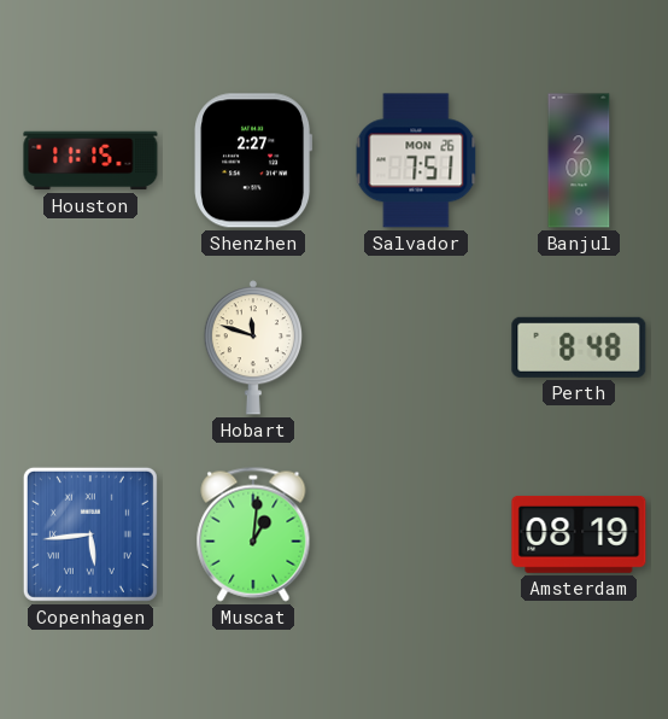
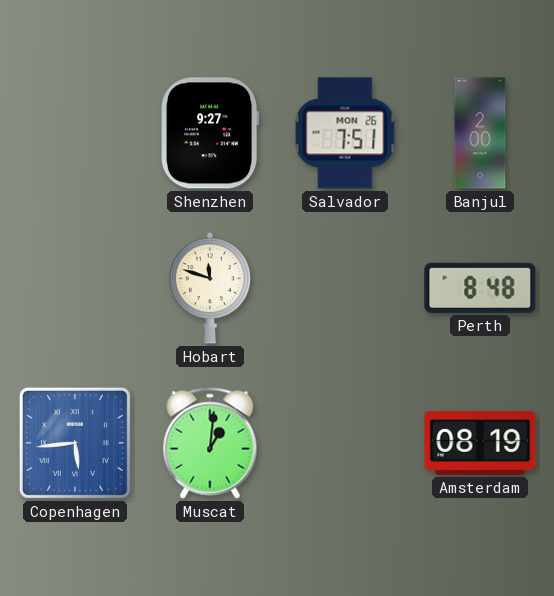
Houston: 11:15 -> none (90, 160)
Shenzhen: 2:27 -> 9:27 (210, 133)
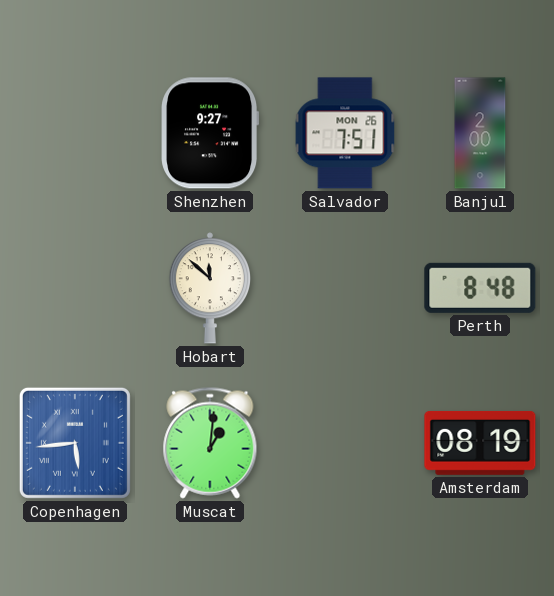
Hobart: 11:48 -> 11:52 (209, 288)
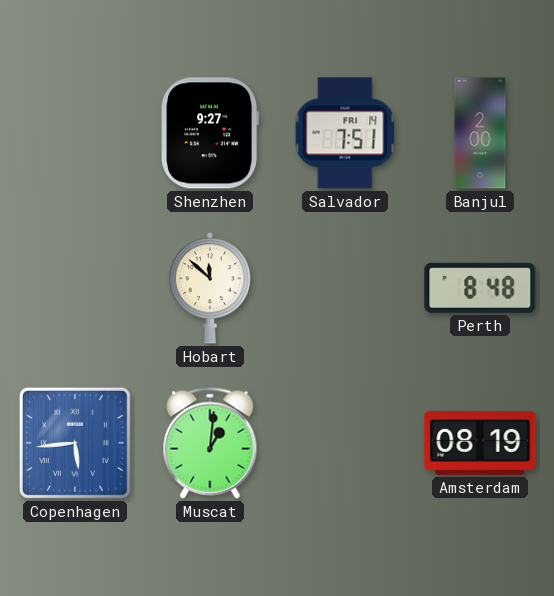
Salvador date: MON 26 -> FRI 14 (345, 133)
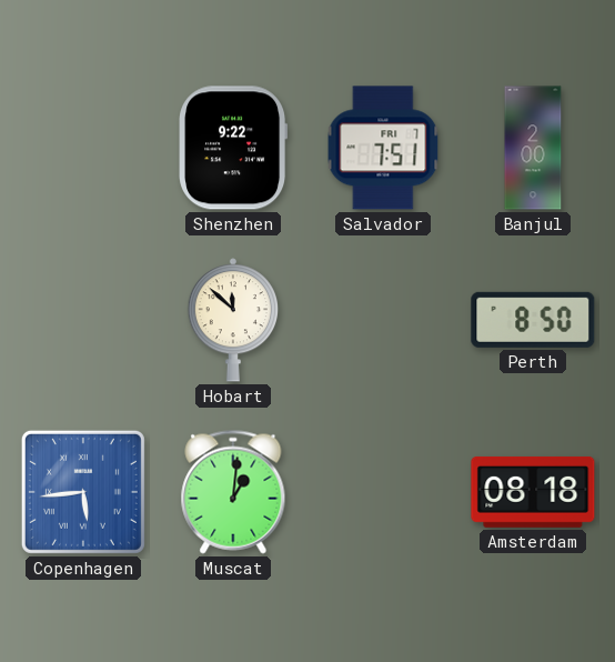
Shenzhen: 9:27 -> 9:22 (233, 148)
Salvador date: FRI 14 -> FRI 7 (383, 148)
Perth: 8:48 -> 8:50 (533, 320)
Amsterdam: 08:19 -> 08:18 (533, 492)
